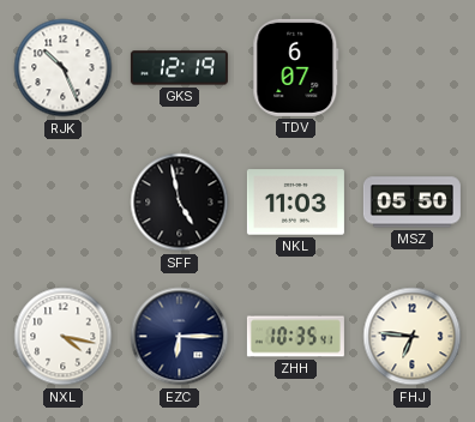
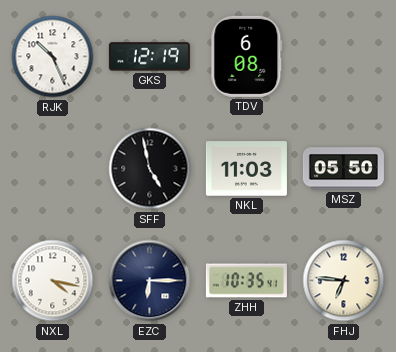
TDV: 6:07 -> 6:08 (247, 56)
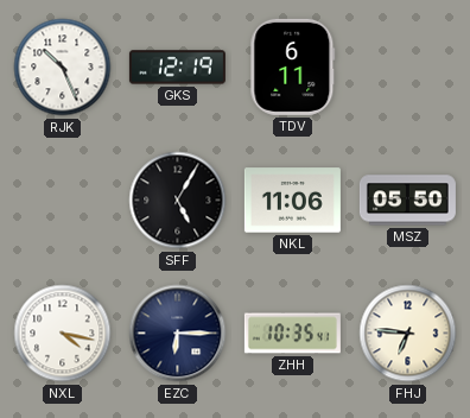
TDV: 6:08 -> 6:11 (293, 66)
SFF: 4:58 -> 5:05 (178, 201)
NKL: 11:03 -> 11:06 (292, 201)
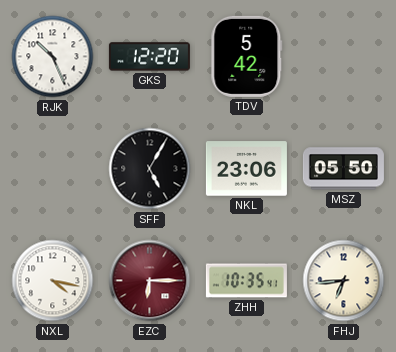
GKS: 12:19 -> 12:20 (149, 57)
TDV: 6:11 -> 5:42 (247, 56)
NKL: 11:06 -> 23:06 (246, 169)
EZC dial: navy -> burgundy (150, 281)
FHJ: 6:46 -> 6:44 (344, 281)
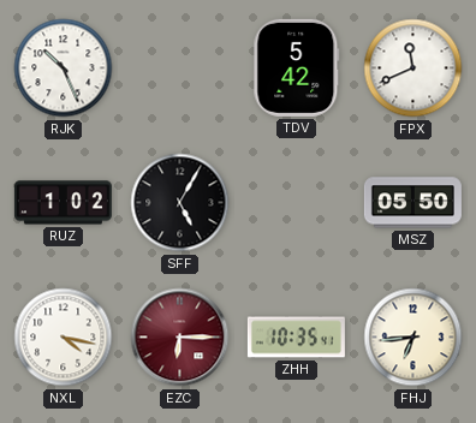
GKS: 12:20 -> none (149, 57)
FPX: none -> 11:41 (413, 68)
RUZ: none -> 1:02 (63, 203)
NKL: 23:06 -> none (246, 169)
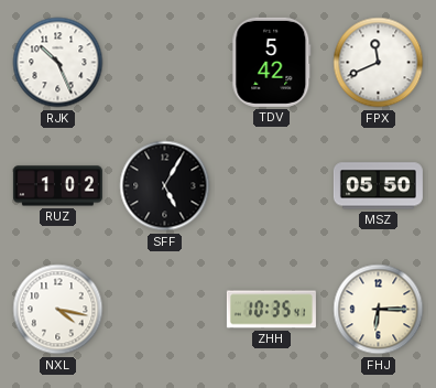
EZC: 6:15 -> none (180, 338)
FHJ: 6:44 -> 6:15 (379, 310)
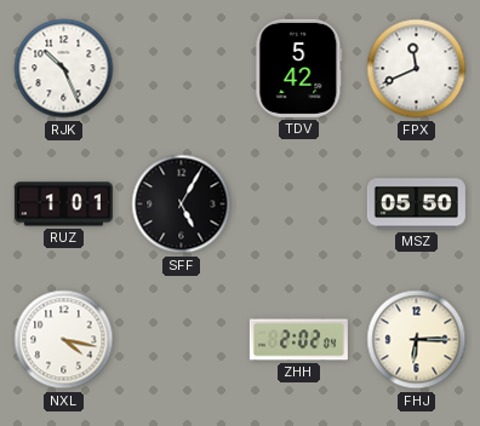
RUZ: 1:02 -> 1:01 (63, 205)
ZHH: 10:35 -> 2:02 (298, 340)
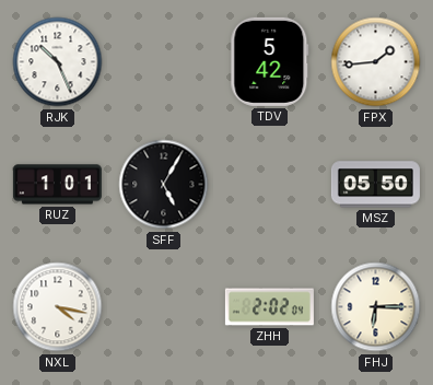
FPX: 11:41 -> 1:44 (376, 62)
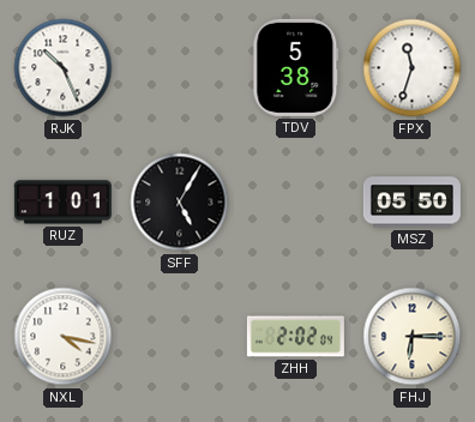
TDV: 5:42 -> 5:38 (296, 67)
FPX: 1:44 -> 11:33 (413, 68)
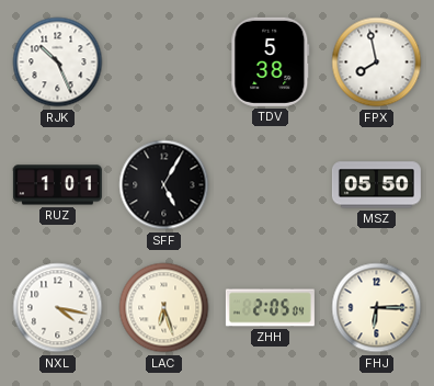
FPX: 11:33 -> 7:58 (377, 63)
LAC: none -> 6:27 (164, 308)
ZHH: 2:02 -> 2:05 (270, 308)
